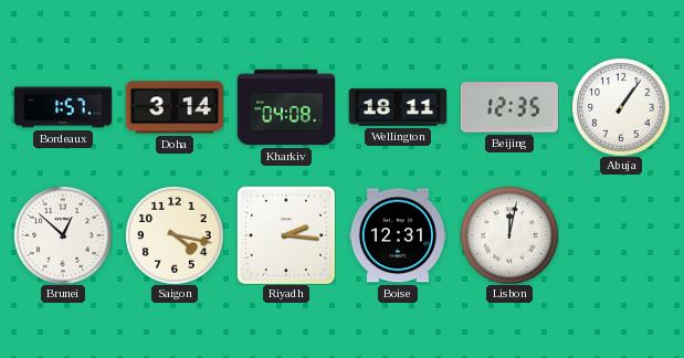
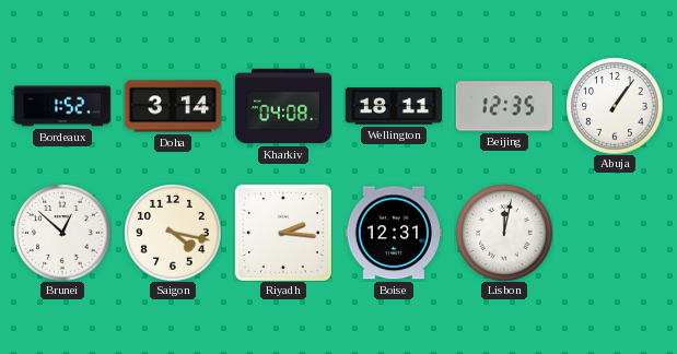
Bordeaux: 1:57 -> 1:52 (61, 106)
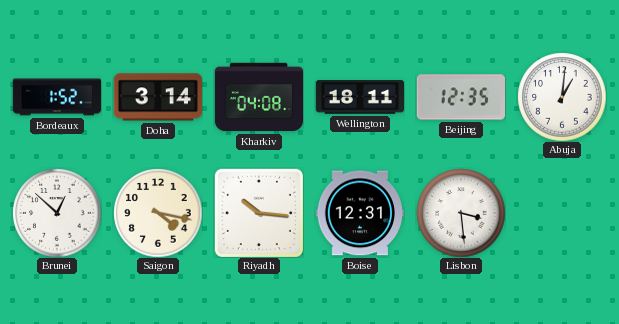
Abuja: 1:06 -> 1:01 (562, 97)
Riyadh: 2:16 -> 10:16 (259, 213)
Lisbon: 12:02 -> 3:29 (461, 213)
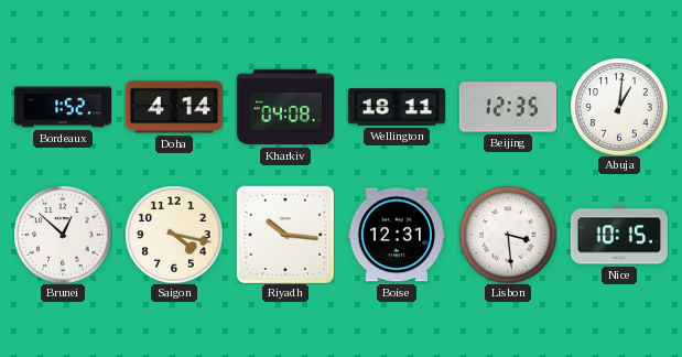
Doha: 3:14 -> 4:14 (174, 107)
Nice: none -> 10:15 (618, 235)
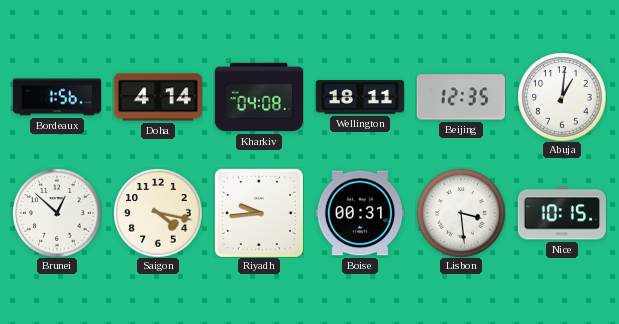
Bordeaux: 1:52 -> 1:56 (56, 97)
Riyadh: 10:16 -> 9:44 (259, 213)
Boise: 12:31 -> 00:31 (360, 213)
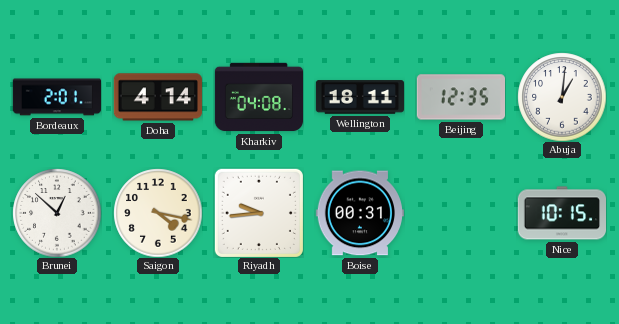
Bordeaux: 1:56 -> 2:01 (56, 97)
Lisbon: 3:29 -> none (461, 213)
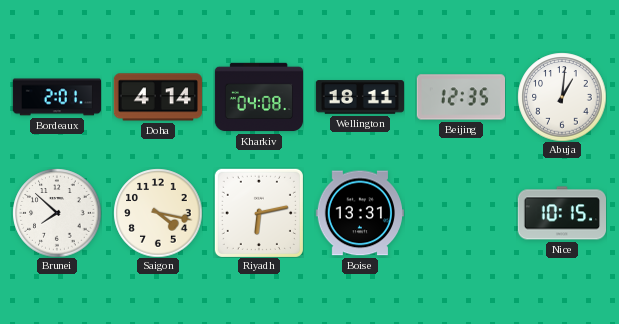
Brunei: 12:52 -> 7:52 (57, 213)
Riyadh: 9:44 -> 6:13 (259, 213)
Boise: 00:31 -> 13:31 (360, 213)
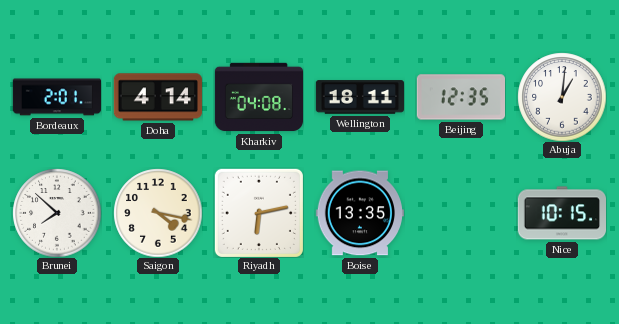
Boise: 13:31 -> 13:35 (360, 213)
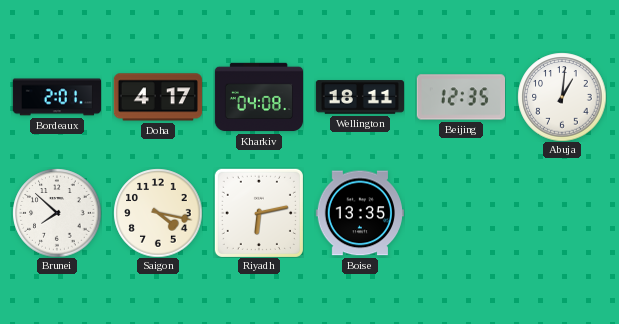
Doha: 4:14 -> 4:17 (158, 97)
Nice: 10:15 -> none (561, 213)
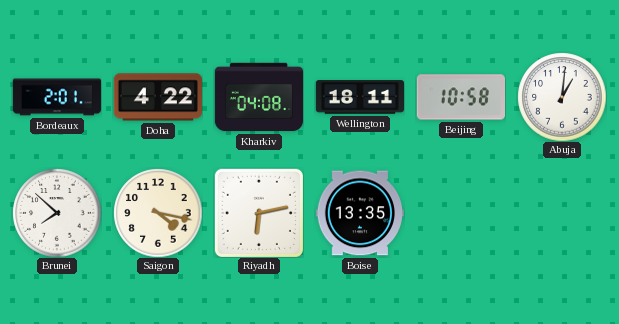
Doha: 4:17 -> 4:22 (158, 97)
Beijing: 12:35 -> 10:58 (460, 97)
